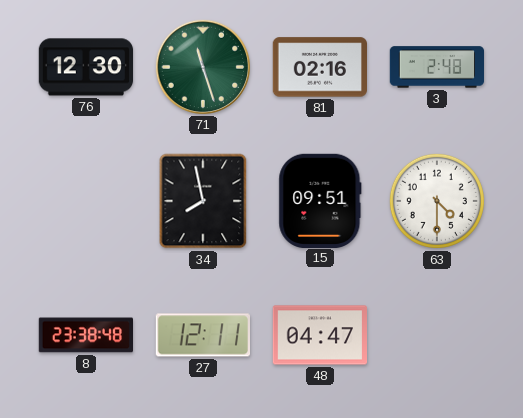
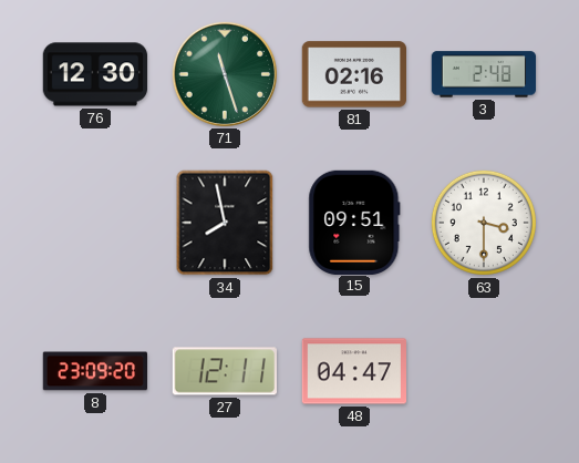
63: 4:30 -> 3:30 (484, 223)
8: 23:38 -> 23:09 (94, 371)
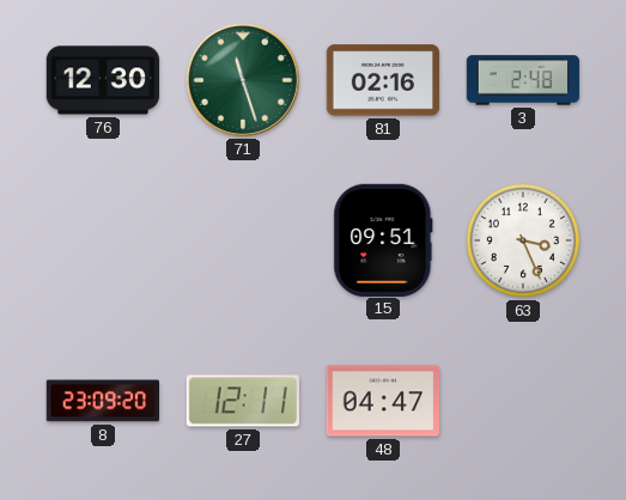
34: 7:58 -> none (225, 223)
63: 3:30 -> 3:26 (523, 240)
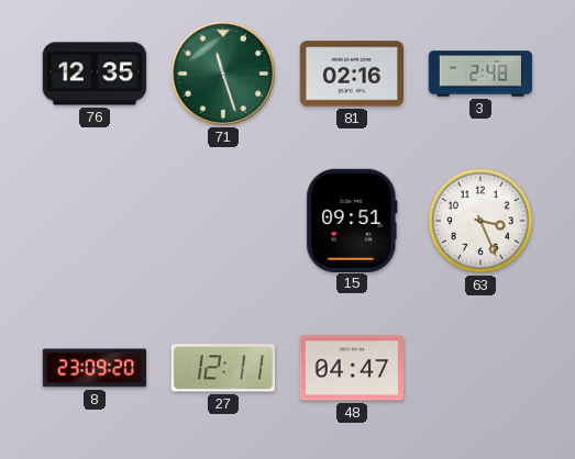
76: 12:30 -> 12:35 (95, 74)
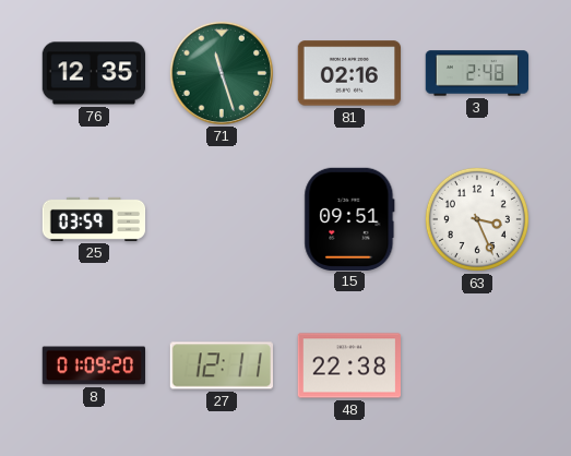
25: none -> 03:59 (94, 219)
8: 23:09 -> 01:09 (93, 365)
48: 04:47 -> 22:38 (348, 365)
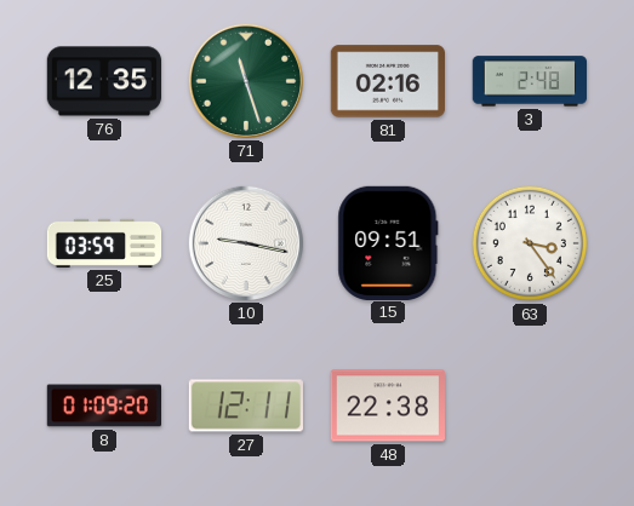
10: none -> 9:17 (245, 242)
63: 3:26 -> 3:24 (530, 243)
